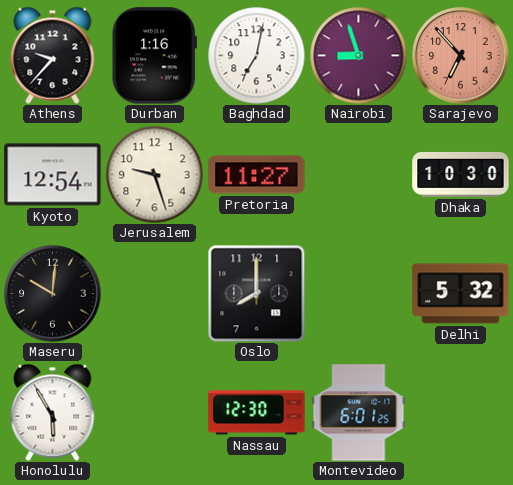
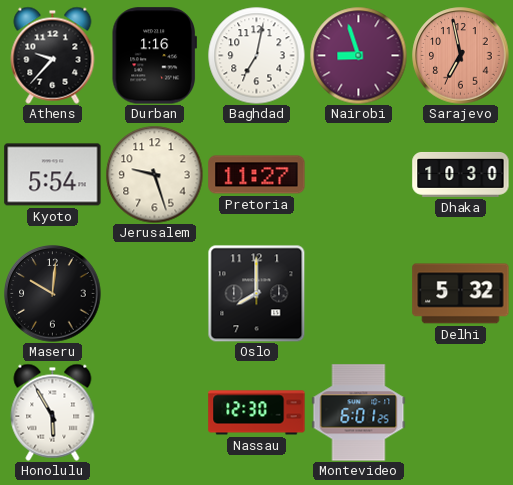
Sarajevo: 6:53 -> 6:58 (461, 56)
Kyoto: 12:54 -> 5:54 (53, 175)
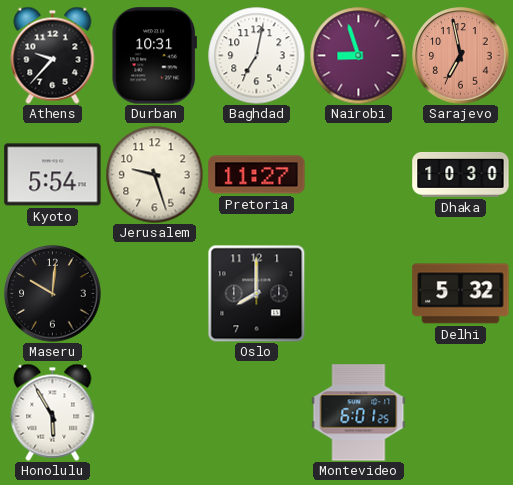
Durban: 1:16 -> 10:31 (154, 56)
Nassau: 12:30 -> none (257, 413)
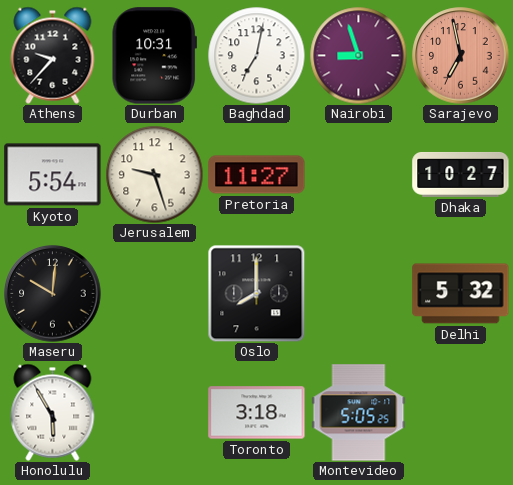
Dhaka: 10:30 -> 10:27 (461, 174)
Toronto: none -> 3:18 (257, 413)
Montevideo: 6:01 -> 5:05 (359, 413)
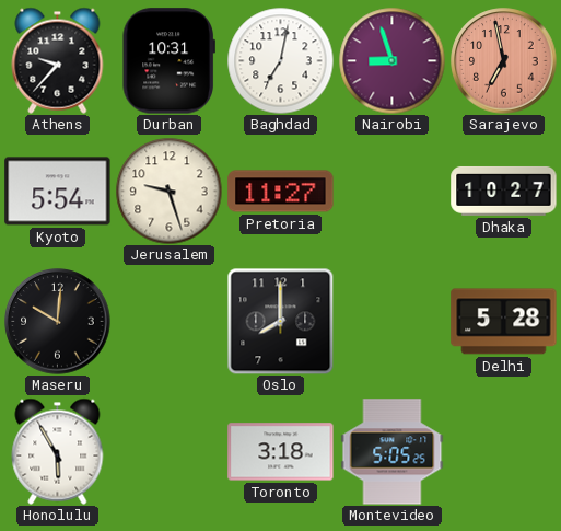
Delhi: 5:32 -> 5:28 (504, 322)
